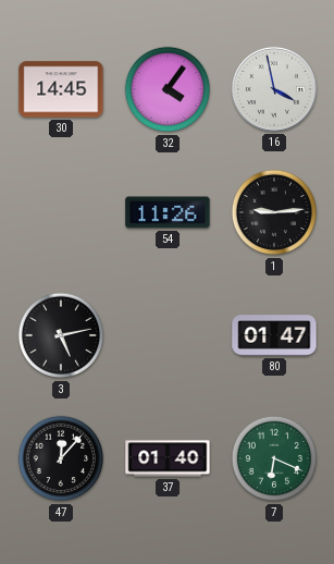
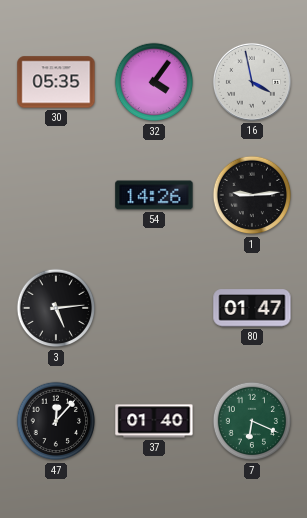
30: 14:45 -> 05:35 (56, 82)
54: 11:26 -> 14:26 (154, 195)
3: 5:13 -> 5:14 (56, 308)
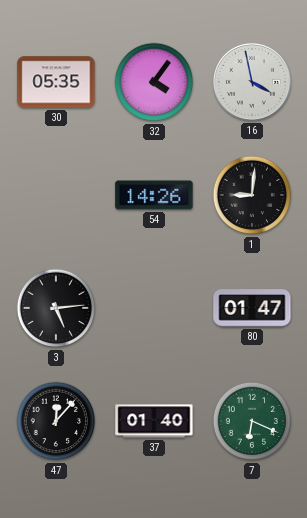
1: 9:14 -> 9:01 (252, 195)
